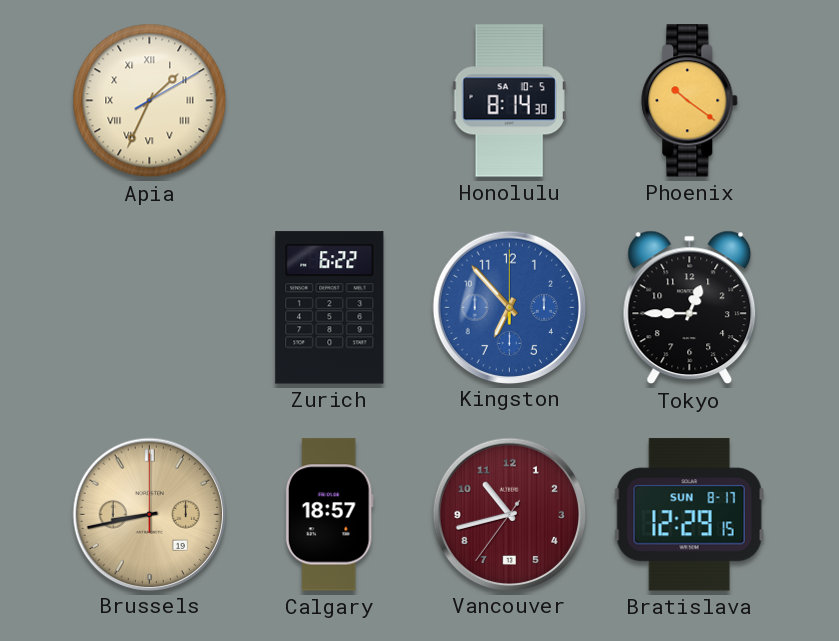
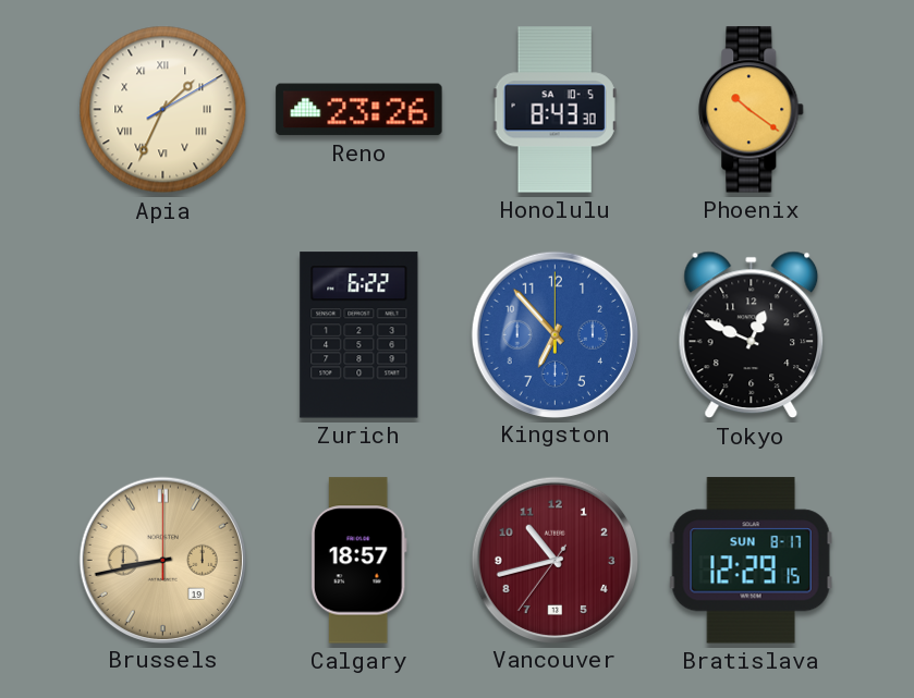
Reno: none -> 23:26 (359, 110)
Honolulu: 8:14 -> 8:43 (555, 110)
Tokyo: 12:45 -> 12:49 (752, 335)
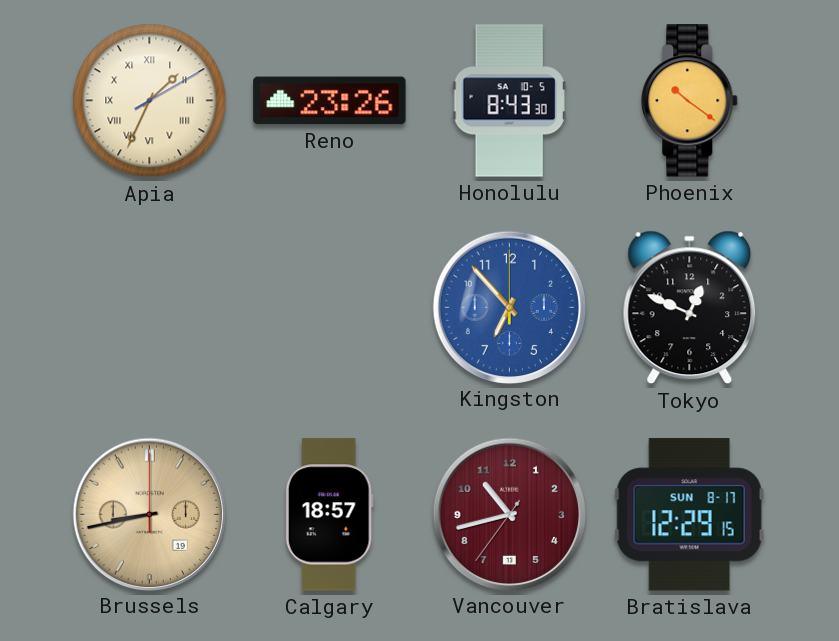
Zurich: 6:22 -> none (359, 335)
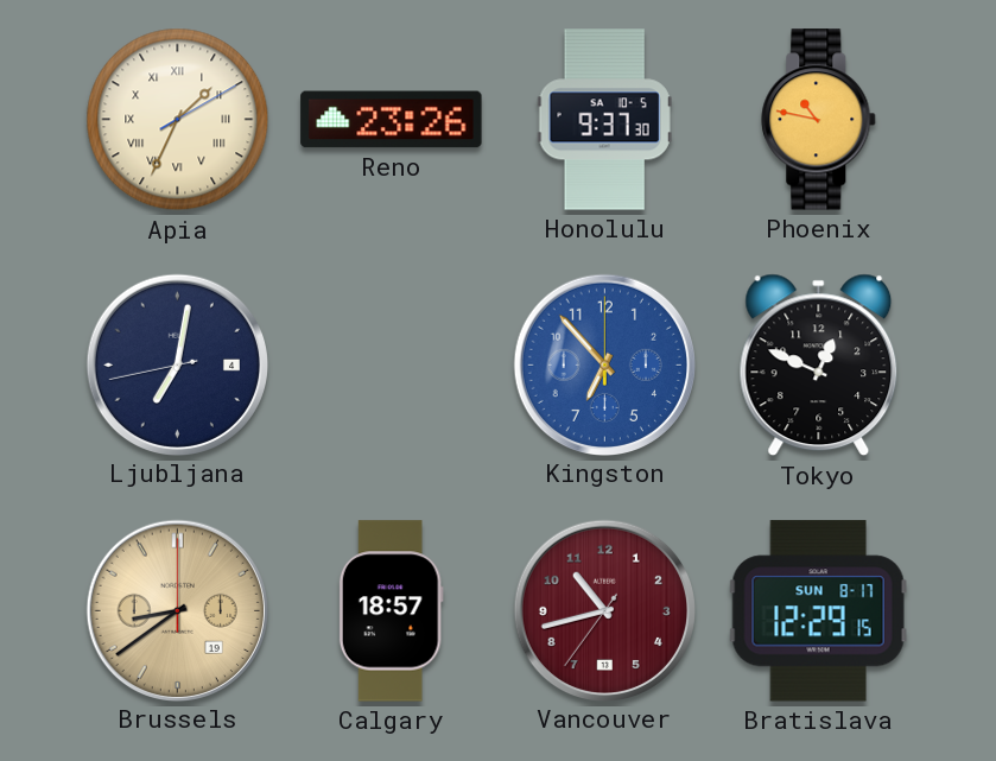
Honolulu: 8:43 -> 9:37 (604, 120)
Phoenix: 10:21 -> 10:47 (819, 120)
Ljubljana: none -> 7:01 (177, 364)
Brussels: 8:43 -> 8:39 (177, 610)
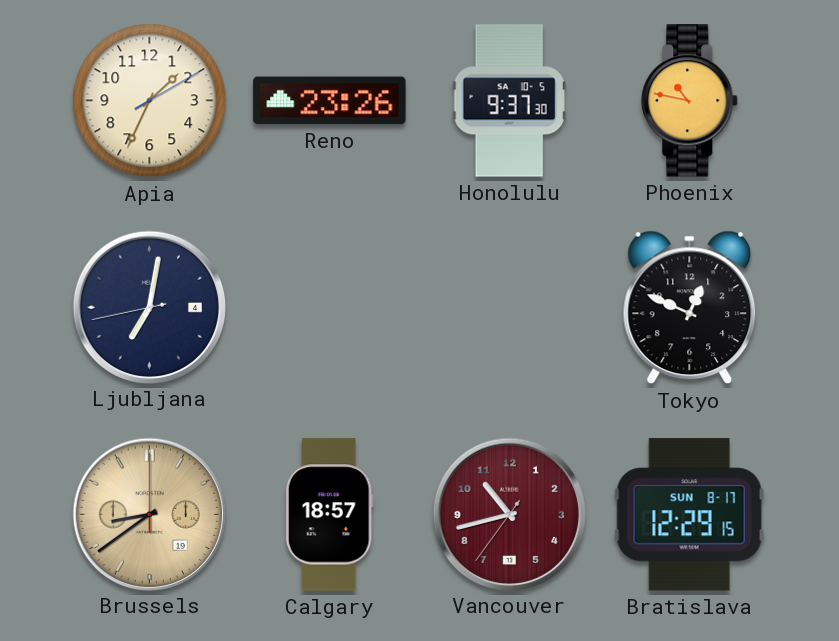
Apia numerals: Roman -> Arabic (150, 101)
Kingston: 6:53 -> none (604, 364)
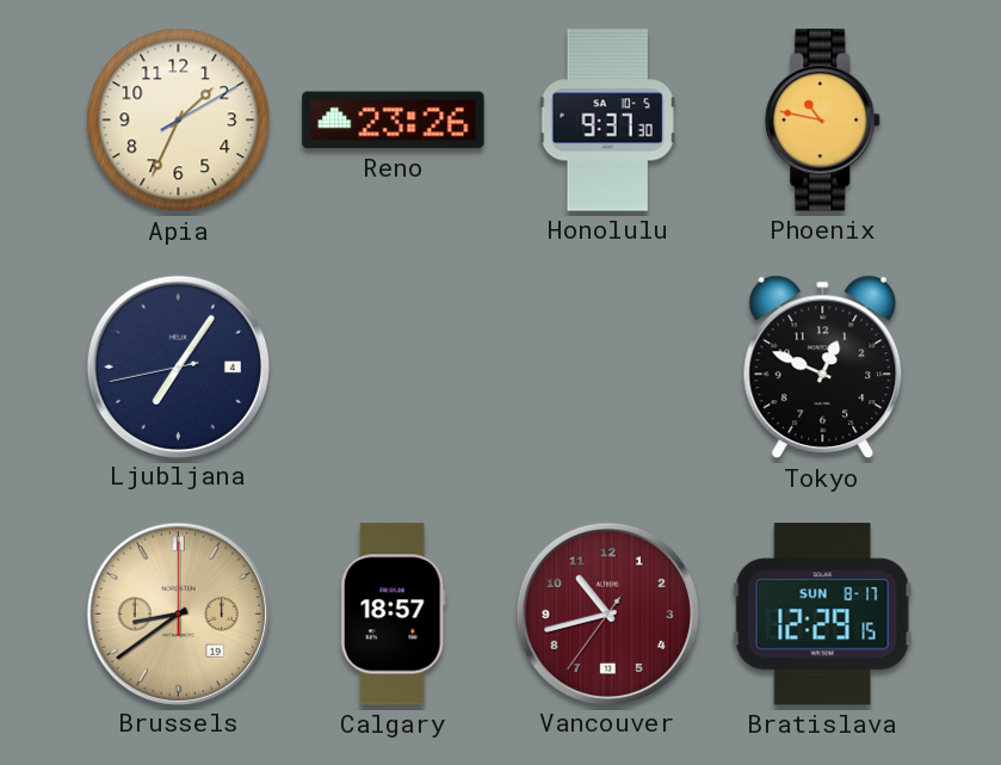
Ljubljana: 7:01 -> 7:05 (178, 366)
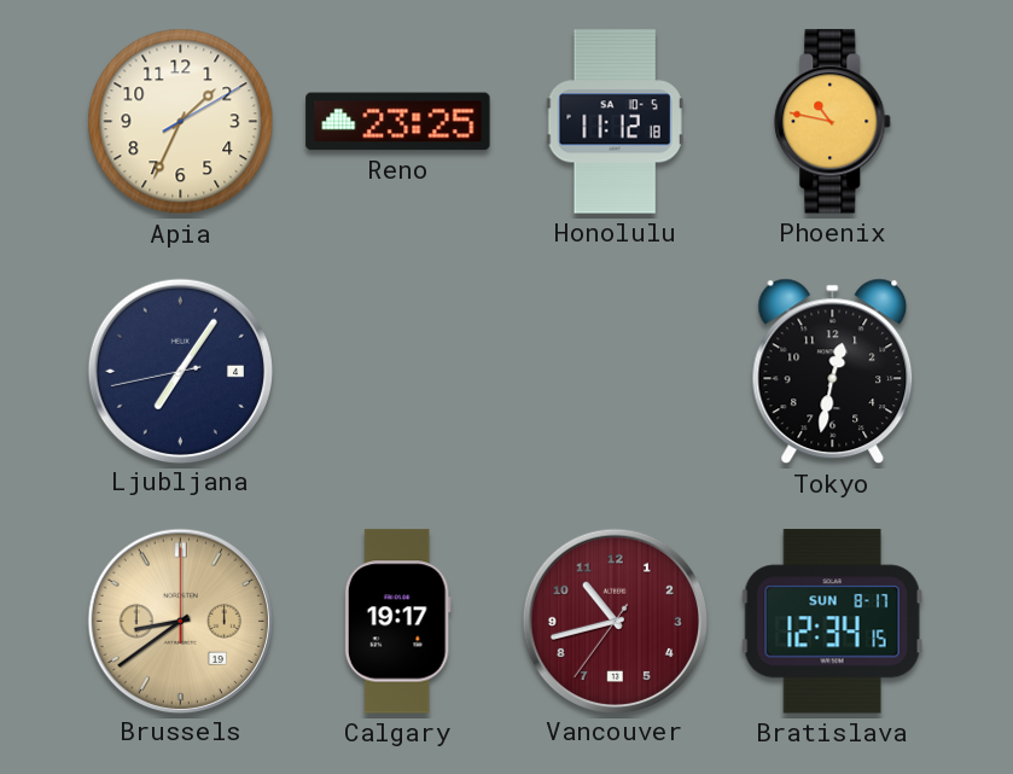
Reno: 23:26 -> 23:25 (398, 122)
Honolulu: 9:37 -> 11:12 (615, 122)
Tokyo: 12:49 -> 12:32 (833, 372)
Calgary: 18:57 -> 19:17 (397, 622)
Bratislava: 12:29 -> 12:34 (832, 622)
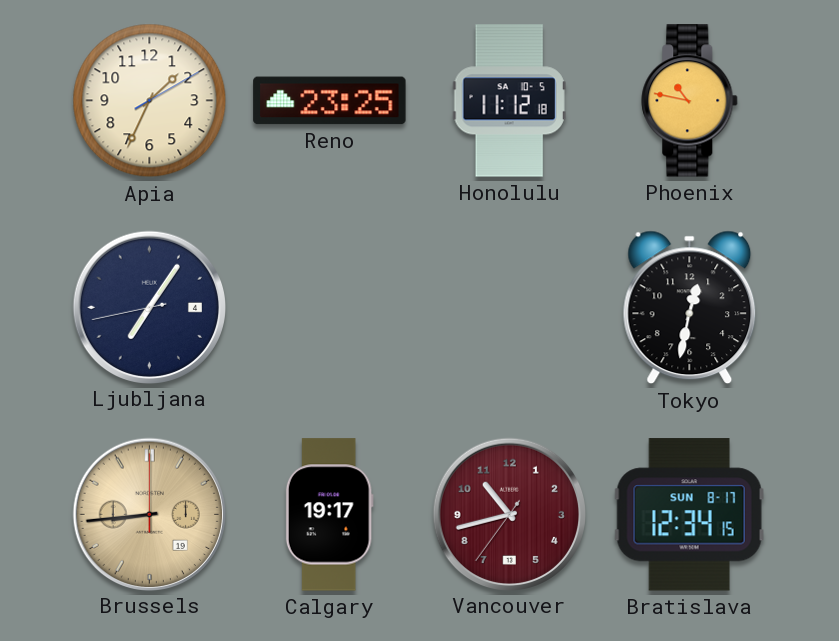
Brussels: 8:39 -> 8:44 (149, 514)
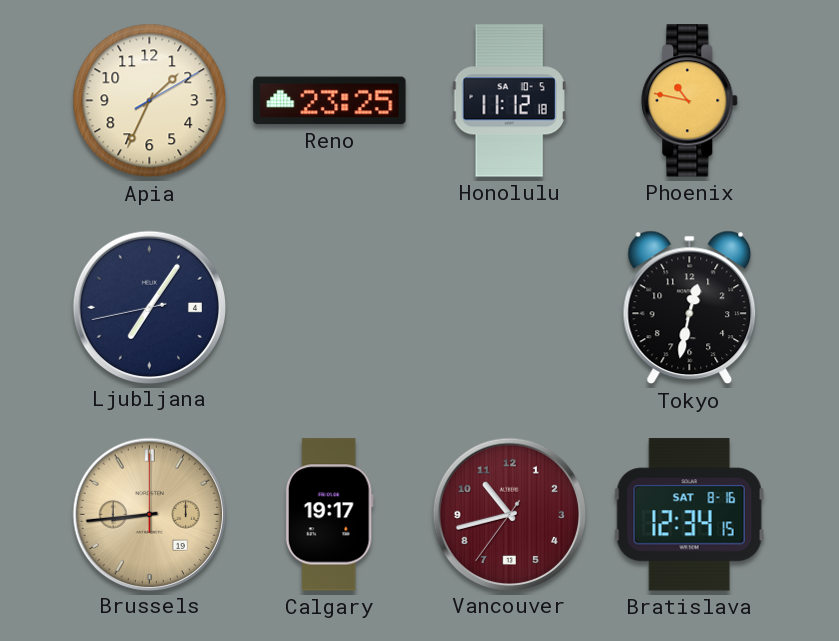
Bratislava date: SUN 8-17 -> SAT 8-16 (689, 515)
